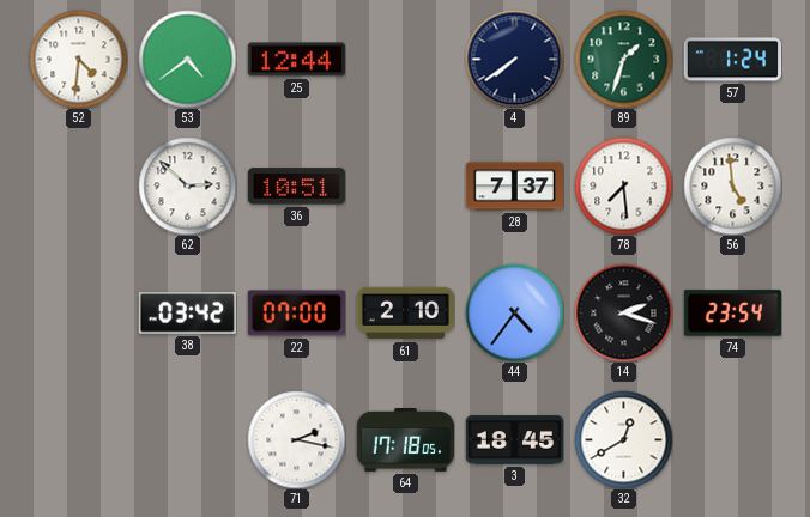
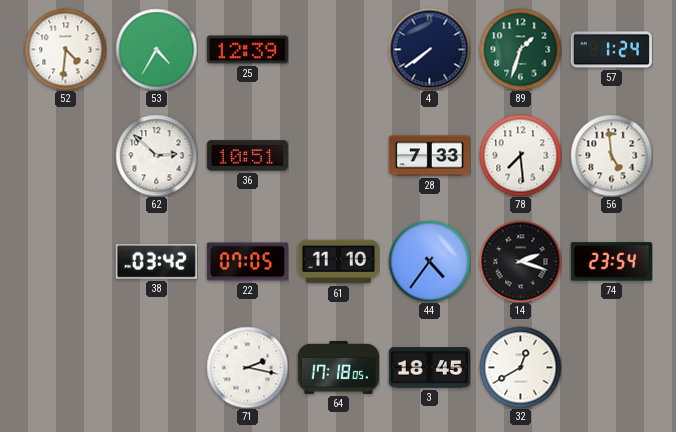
53: 4:39 -> 4:35 (156, 49)
25: 12:44 -> 12:39 (247, 50)
28: 7:37 -> 7:33 (429, 156)
22: 07:00 -> 07:05 (247, 262)
61: 2:10 -> 11:10 (338, 262)
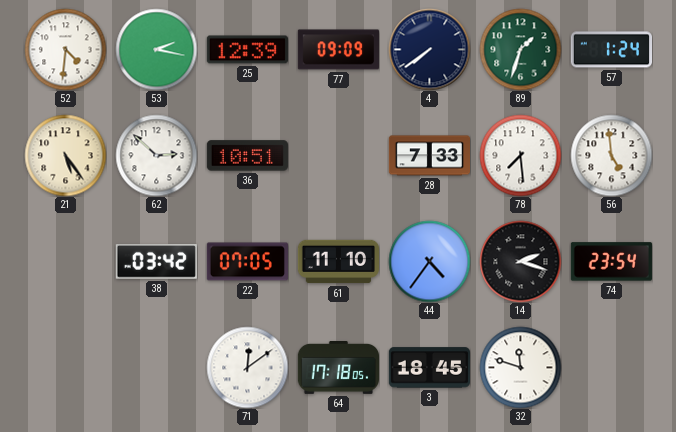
53: 4:35 -> 2:17 (156, 49)
77: none -> 09:09 (338, 50)
21: none -> 5:24 (65, 155)
71: 2:17 -> 12:09 (247, 367)
32: 12:40 -> 11:48 (520, 367)
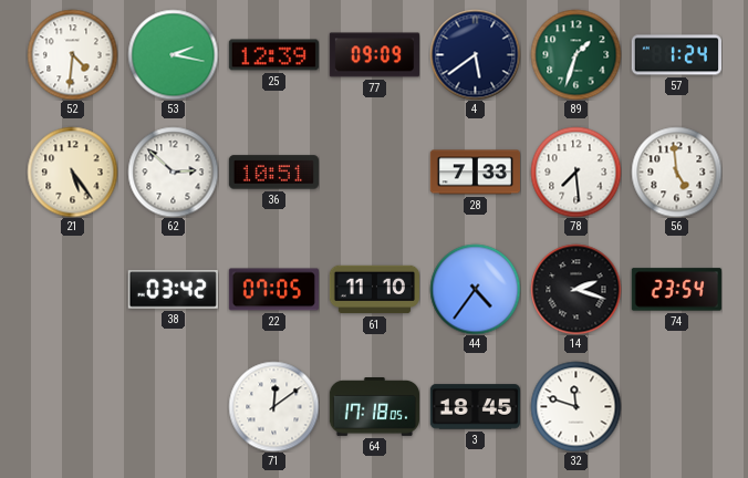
4: 7:39 -> 5:39 (475, 54)
